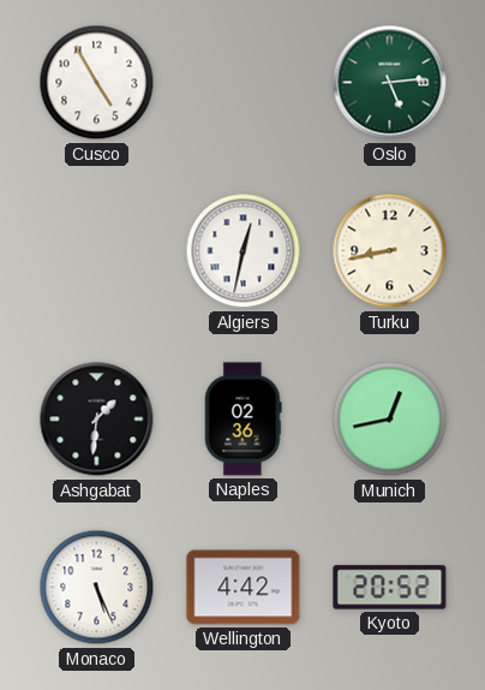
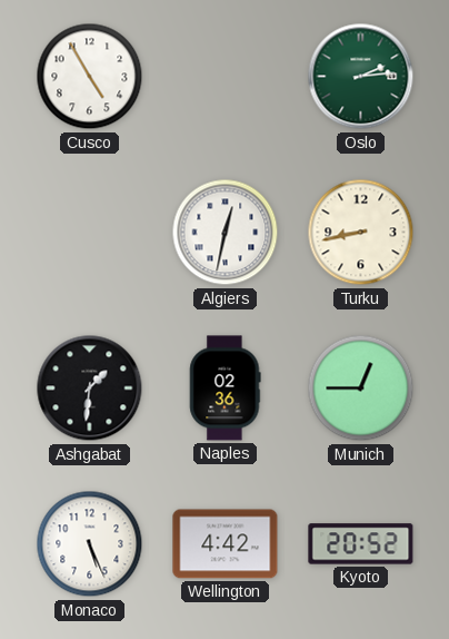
Oslo: 5:14 -> 2:14 (361, 77)
Munich: 12:43 -> 12:45 (361, 389)
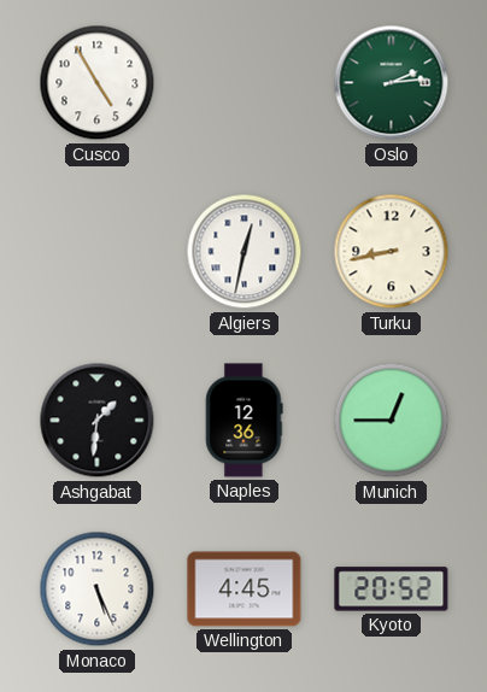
Naples: 02:36 -> 12:36 (245, 421)
Wellington: 4:42 -> 4:45 (245, 590)
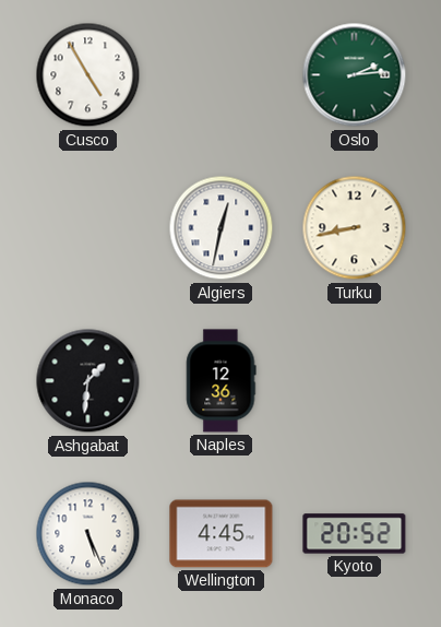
Munich: 12:45 -> none (392, 421)
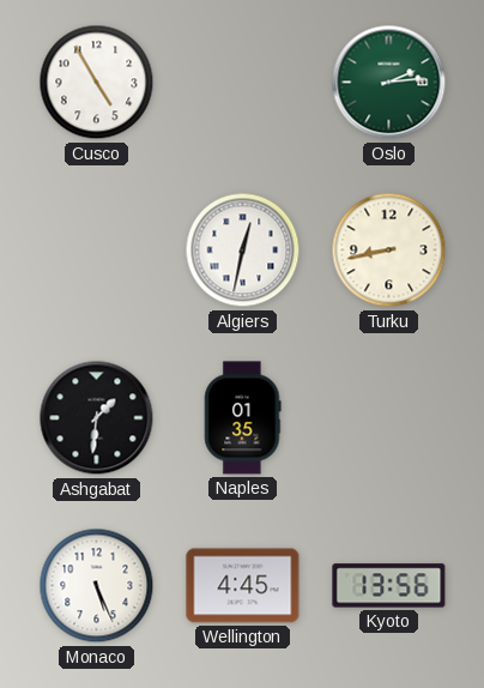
Naples: 12:36 -> 01:35 (243, 418)
Kyoto: 20:52 -> 13:56 (389, 586)
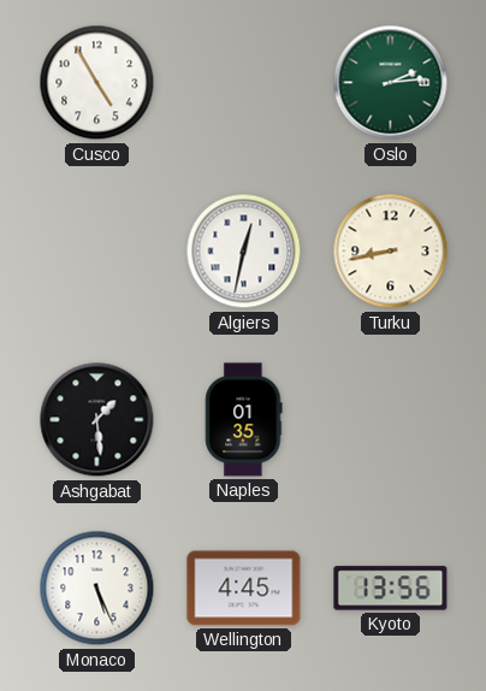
Ashgabat: 1:31 -> 1:29 (97, 420)
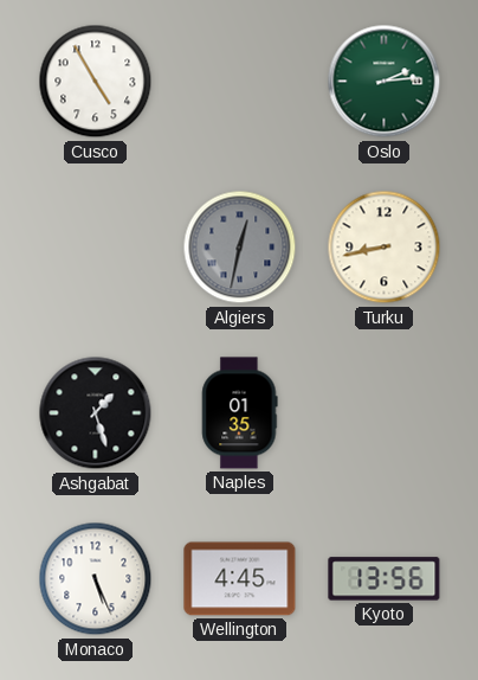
Algiers dial: white -> grey (240, 248)
Ashgabat: 1:29 -> 1:27 (96, 413)
